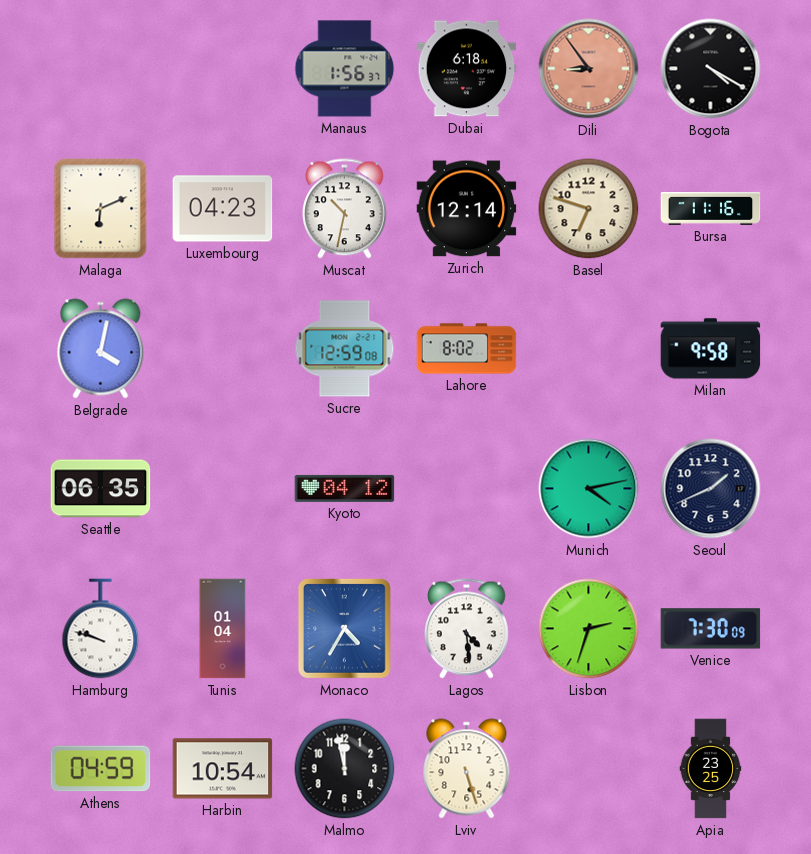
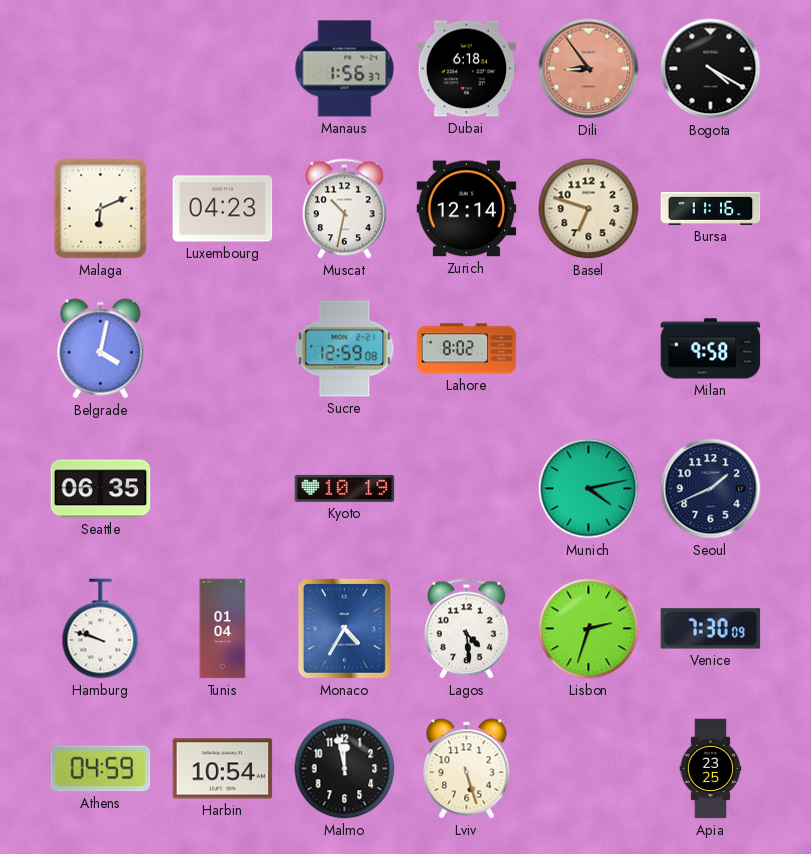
Kyoto: 04:12 -> 10:19 (345, 488)
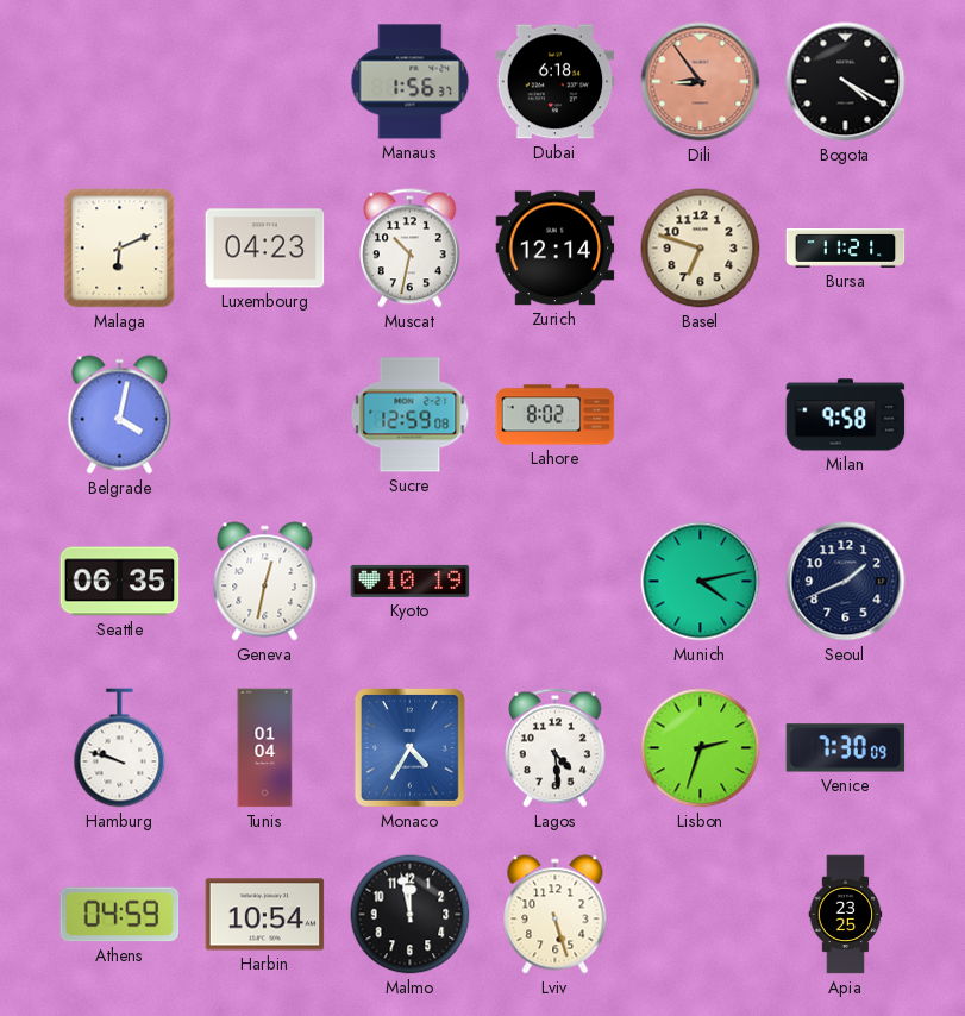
Bursa: 11:16 -> 11:21 (846, 249)
Geneva: none -> 12:32 (265, 582)
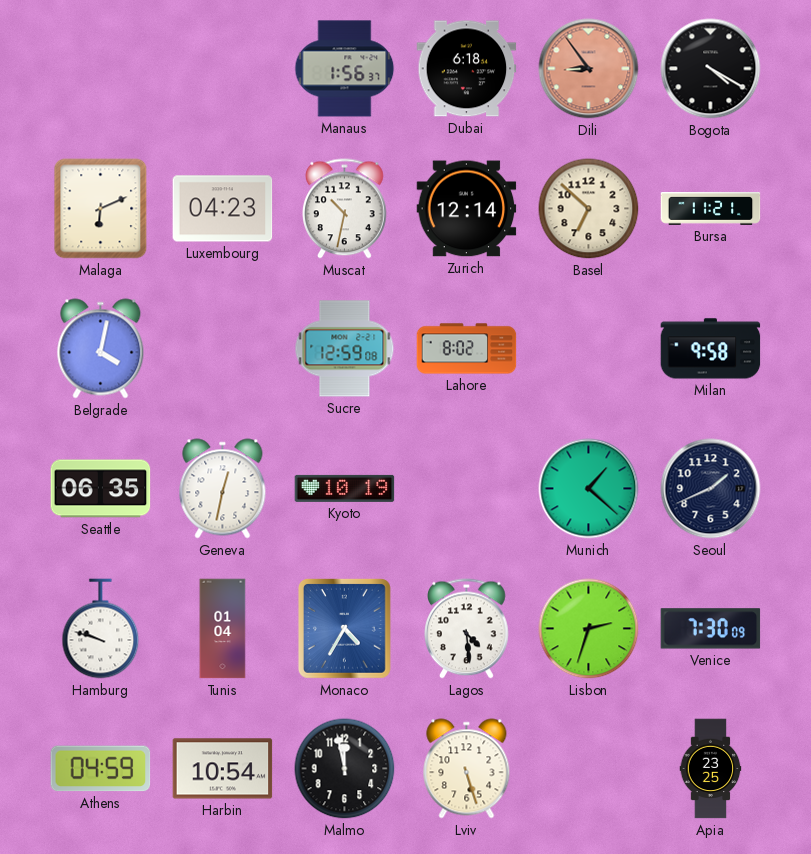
Basel: 6:48 -> 6:52 (589, 209)
Munich: 4:13 -> 1:22 (589, 489)
